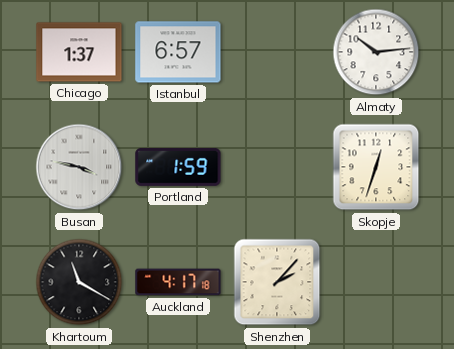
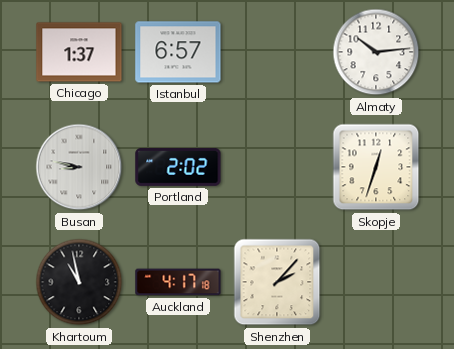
Busan: 3:47 -> 8:47 (79, 167)
Portland: 1:59 -> 2:02 (178, 167)
Khartoum: 11:20 -> 10:58 (79, 282)
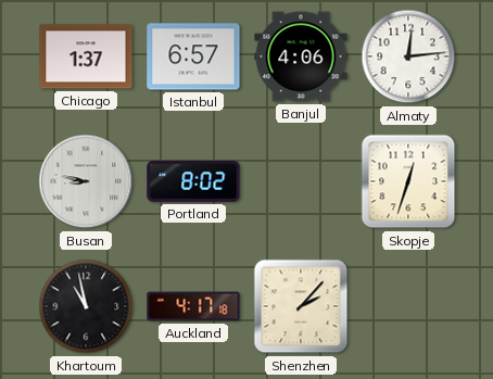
Banjul: none -> 4:06 (301, 56)
Almaty: 10:14 -> 12:14 (408, 56)
Portland: 2:02 -> 8:02 (193, 181)
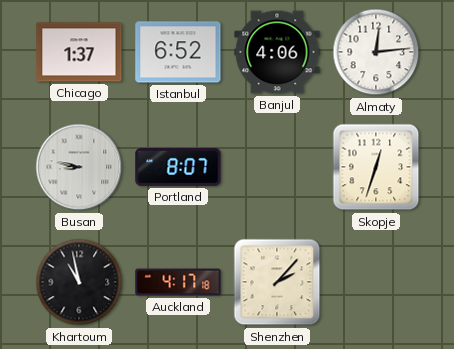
Istanbul: 6:57 -> 6:52 (178, 52)
Portland: 8:02 -> 8:07 (178, 167)
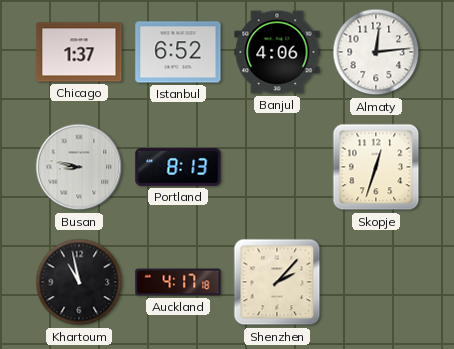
Portland: 8:07 -> 8:13 (178, 167)
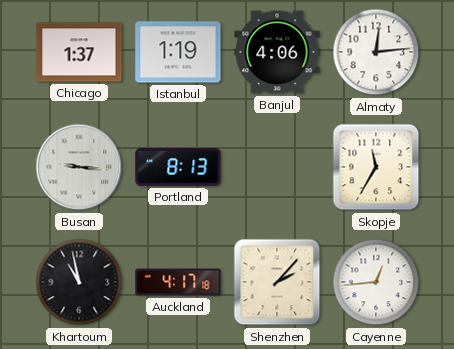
Istanbul: 6:52 -> 1:19 (178, 52)
Busan: 8:47 -> 9:16 (79, 167)
Skopje: 12:33 -> 11:35 (376, 167)
Cayenne: none -> 12:44 (376, 282)
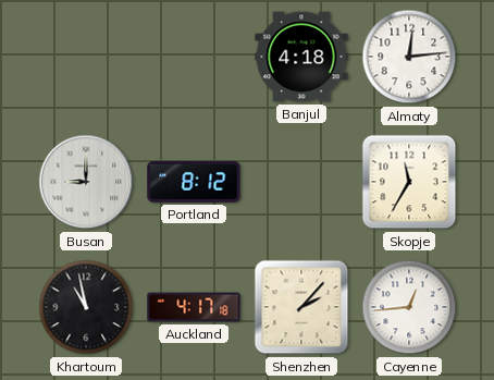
Chicago: 1:37 -> none (79, 52)
Istanbul: 1:19 -> none (178, 52)
Banjul: 4:06 -> 4:18 (301, 57)
Busan: 9:16 -> 9:00 (86, 182)
Portland: 8:13 -> 8:12 (194, 182)
